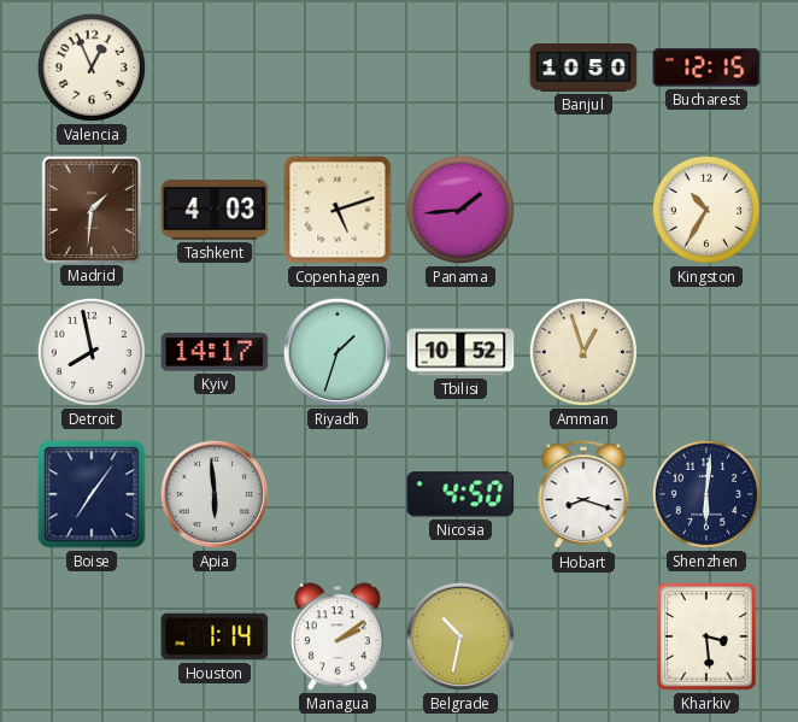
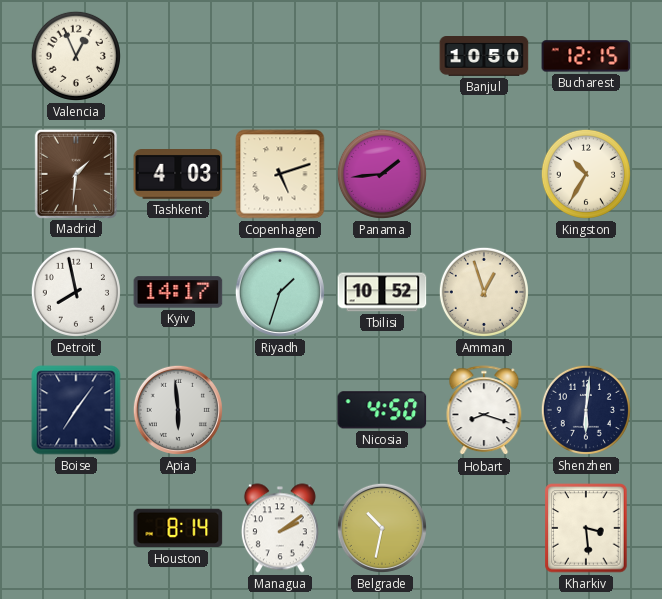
Houston: 1:14 -> 8:14 (178, 528)
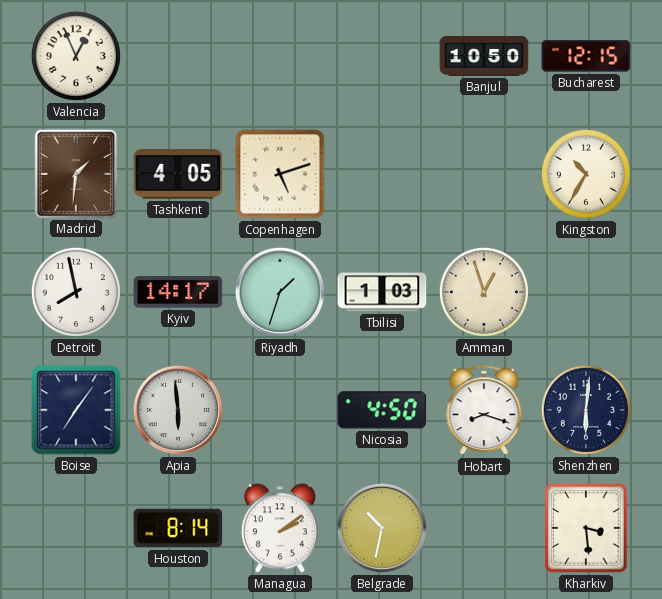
Tashkent: 4:03 -> 4:05 (178, 175)
Panama: 1:44 -> none (382, 174)
Tbilisi: 10:52 -> 1:03 (382, 292)
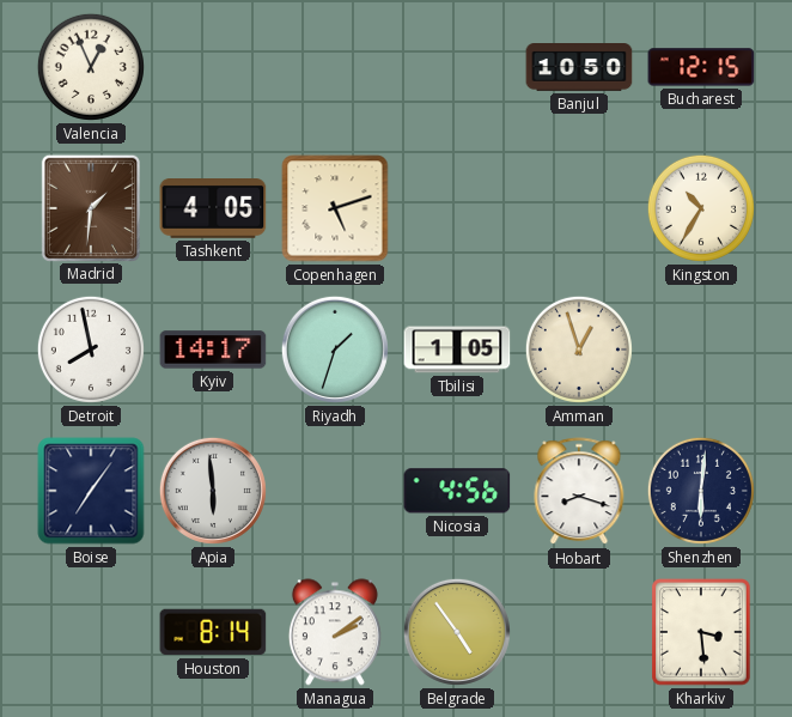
Tbilisi: 1:03 -> 1:05 (457, 350)
Nicosia: 4:50 -> 4:56 (457, 491)
Belgrade: 10:32 -> 4:54 (457, 632)
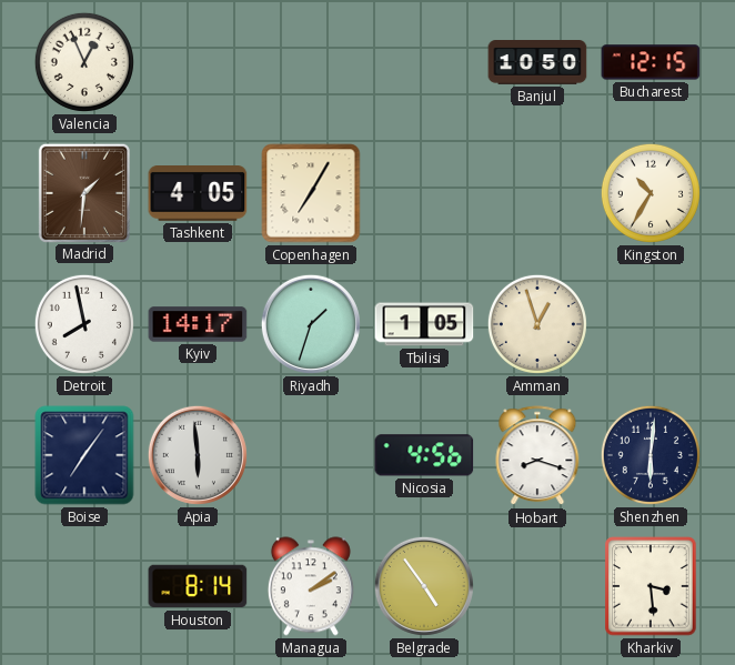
Copenhagen: 5:12 -> 7:05 (311, 193)
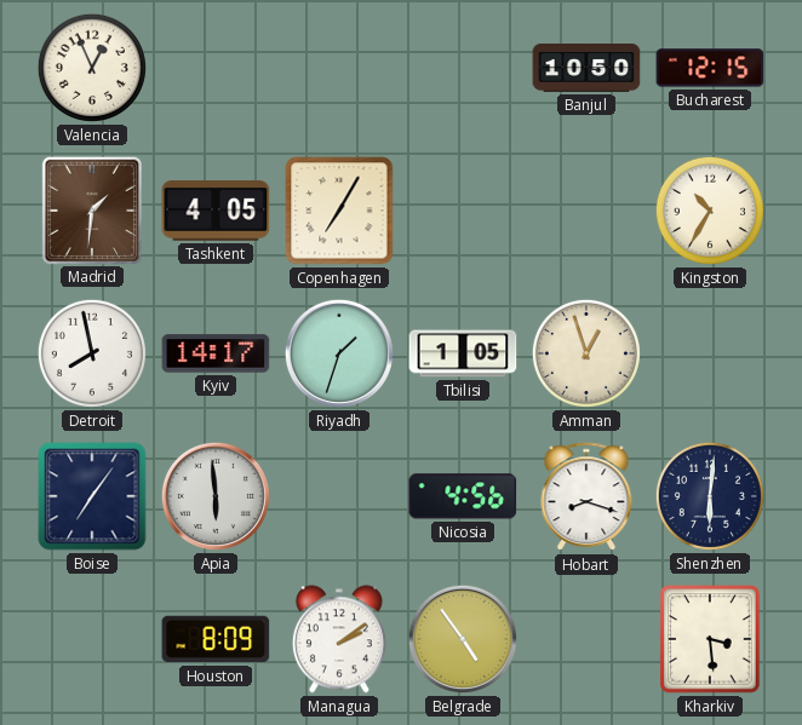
Houston: 8:14 -> 8:09 (216, 639)
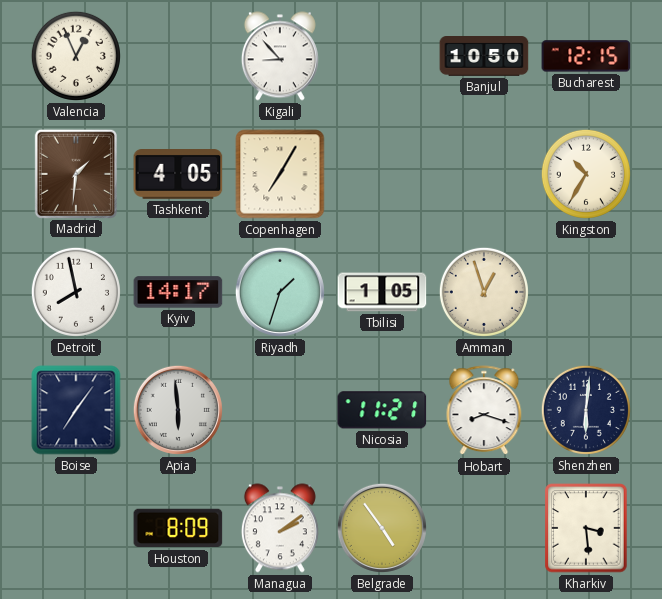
Kigali: none -> 8:53 (280, 56)
Nicosia: 4:56 -> 11:21 (382, 410)
